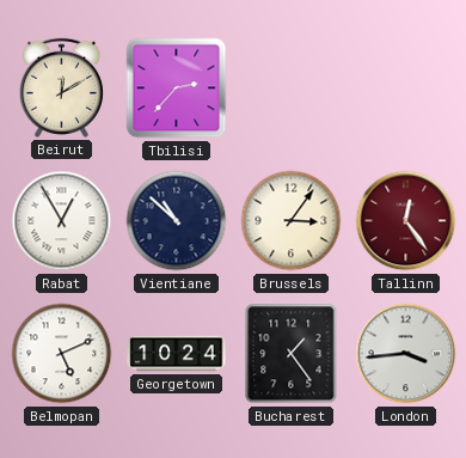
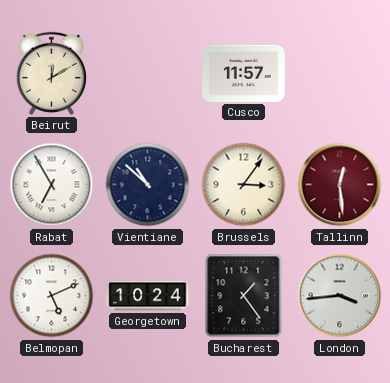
Tbilisi: 2:37 -> none (177, 88)
Cusco: none -> 11:57 (244, 73)
Rabat: 12:55 -> 6:55 (52, 185)
Tallinn: 12:24 -> 12:29 (340, 185)
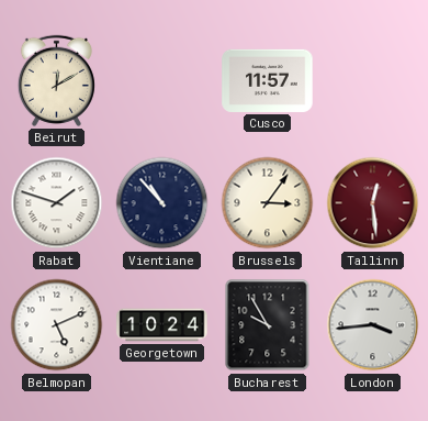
Rabat: 6:55 -> 1:48 (57, 203)
Vientiane: 10:52 -> 10:53 (162, 203)
Bucharest: 1:24 -> 9:55 (268, 325)
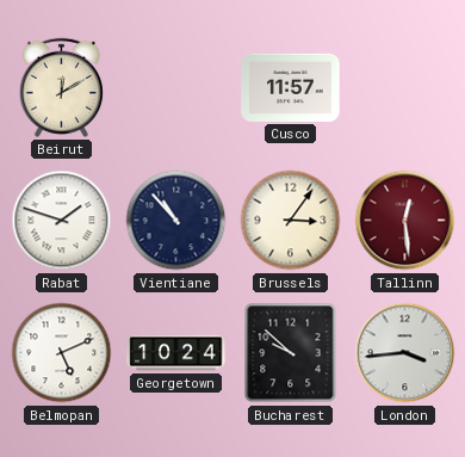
Bucharest: 9:55 -> 9:52 (291, 353)
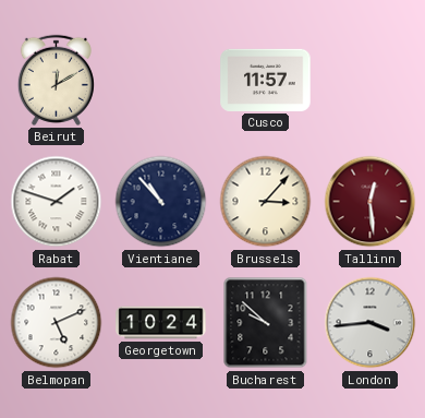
Brussels: 3:06 -> 3:07 (266, 202)
